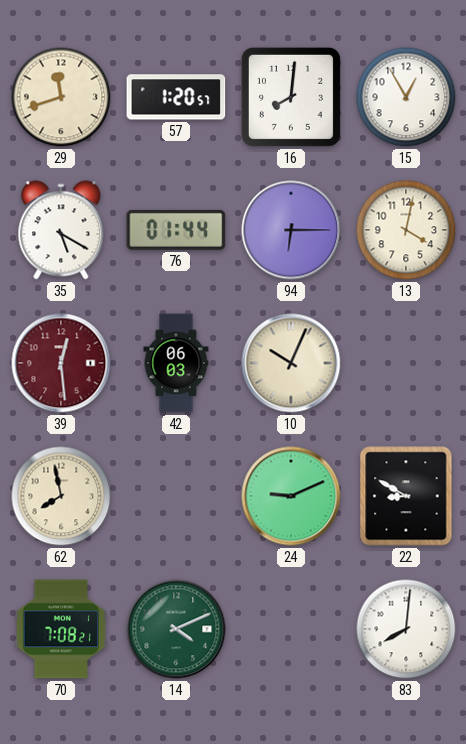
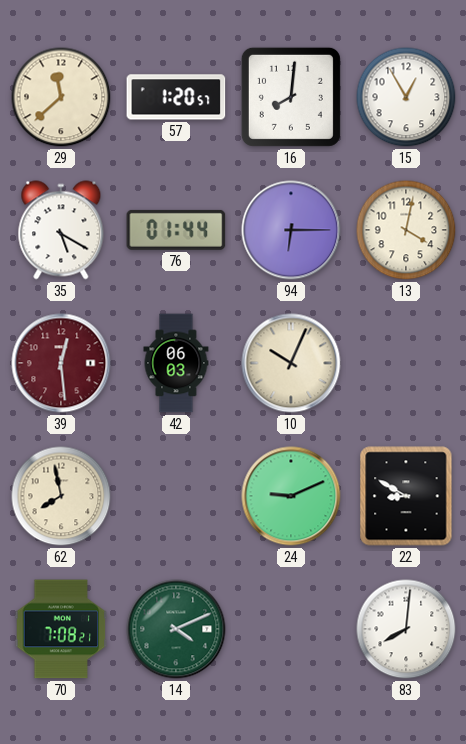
29: 11:42 -> 11:38 (61, 97)
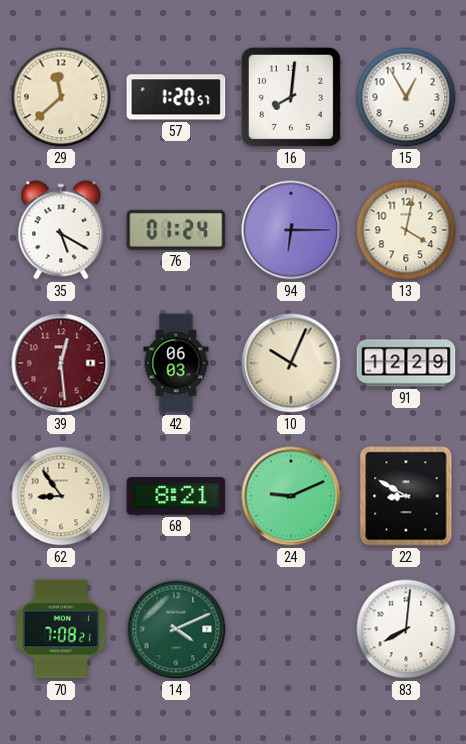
76: 01:44 -> 01:24 (176, 230)
91: none -> 12:29 (406, 363)
62: 7:58 -> 8:54 (61, 496)
68: none -> 8:21 (176, 496)
